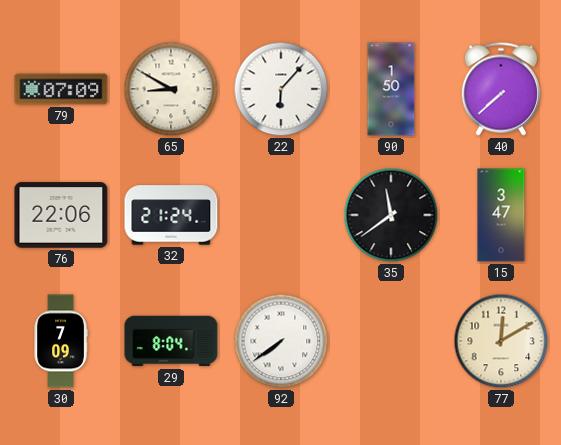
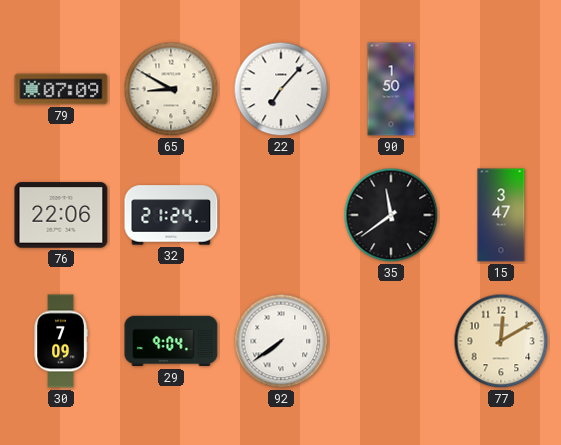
22: 6:07 -> 7:07 (281, 89)
40: 7:38 -> none (501, 89)
29: 8:04 -> 9:04 (171, 341)
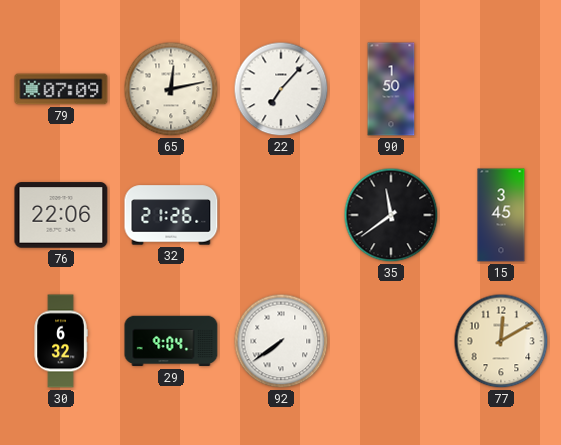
65: 8:50 -> 12:13 (171, 89)
32: 21:24 -> 21:26 (171, 215)
15: 3:47 -> 3:45 (501, 215)
30: 7:09 -> 6:32 (61, 341)
